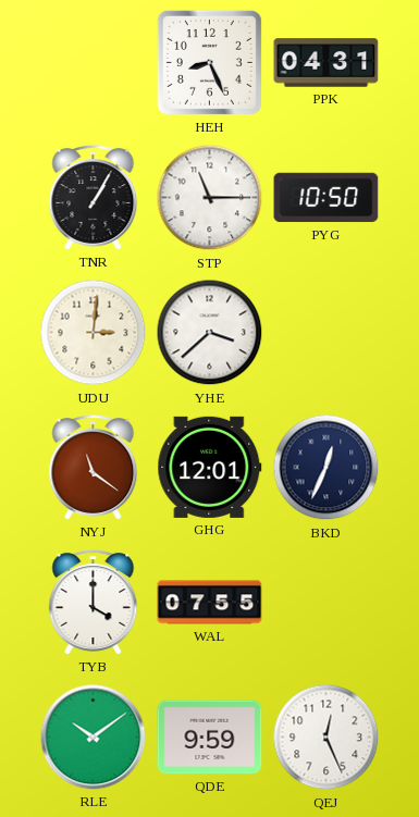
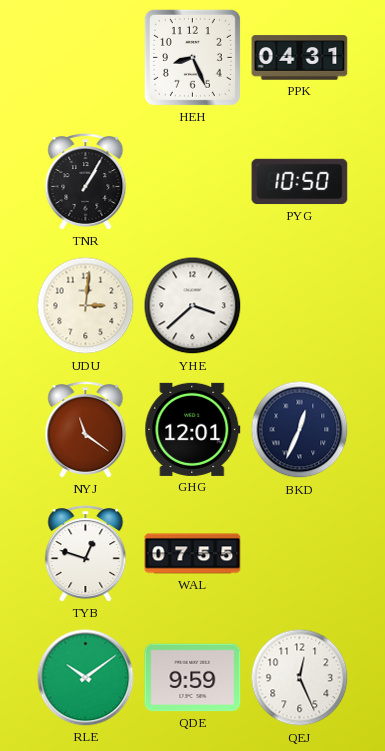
STP: 11:15 -> none (210, 198)
TYB: 4:00 -> 12:48 (86, 554)
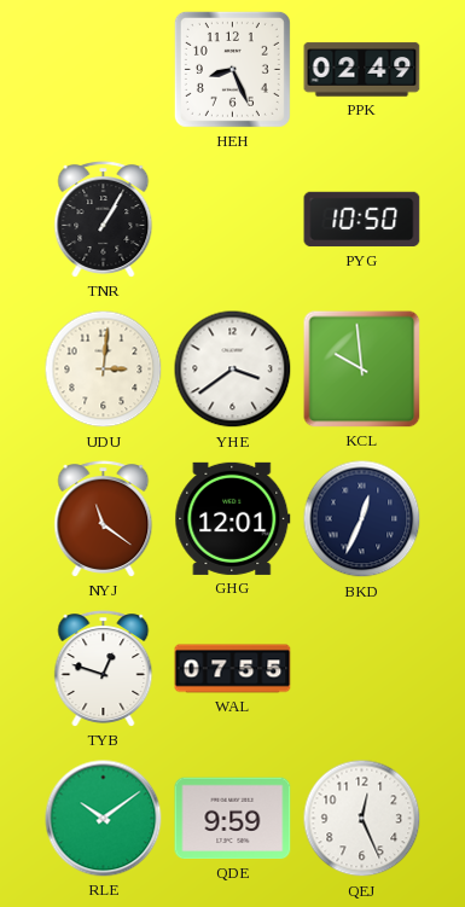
PPK: 04:31 -> 02:49 (362, 70)
YHE: 3:38 -> 3:39 (233, 370)
KCL: none -> 9:59 (362, 370)
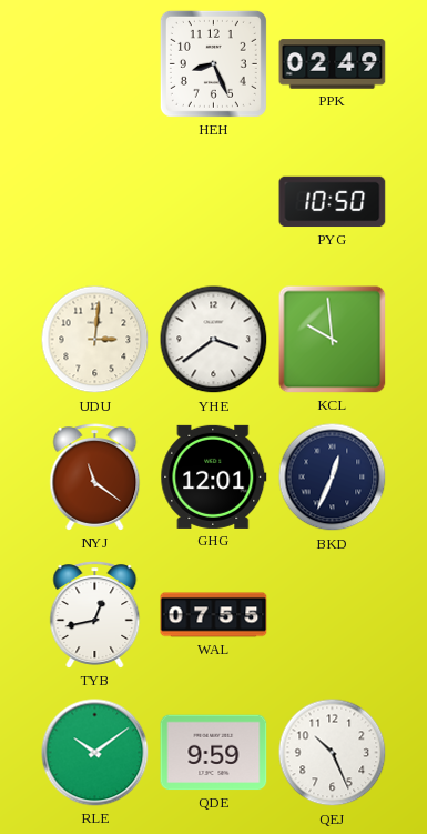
TNR: 1:05 -> none (104, 220)
TYB: 12:48 -> 12:43 (95, 615)
QEJ: 12:26 -> 10:26 (333, 753)
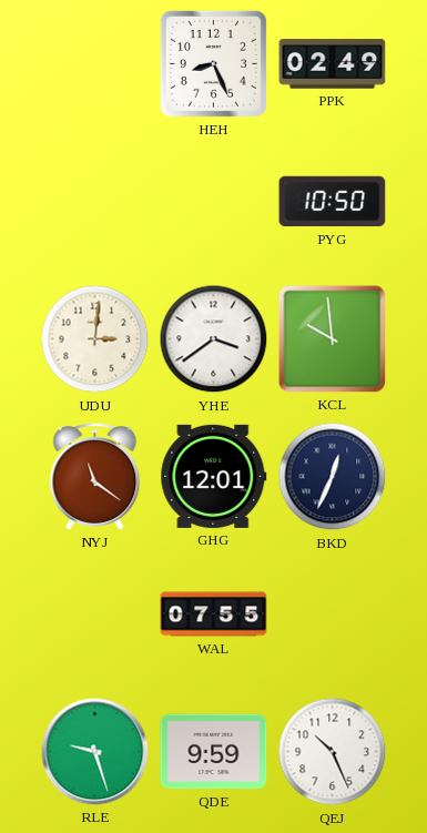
TYB: 12:43 -> none (95, 615)
RLE: 10:09 -> 9:27 (95, 752)
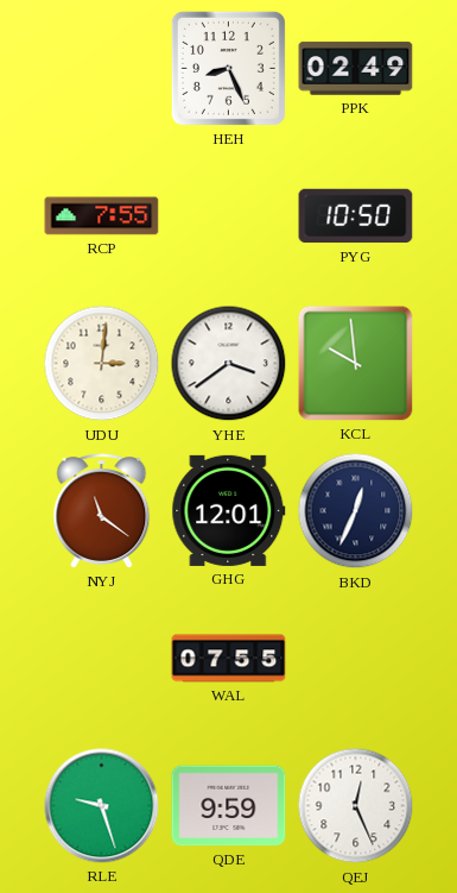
RCP: none -> 7:55 (102, 216)
QEJ: 10:26 -> 12:26 (356, 806)
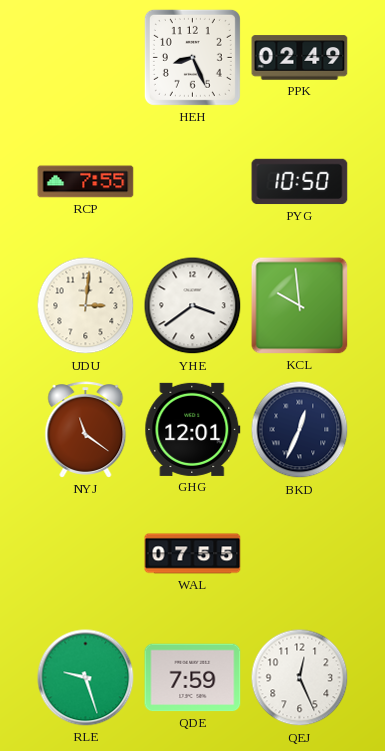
QDE: 9:59 -> 7:59 (193, 678)
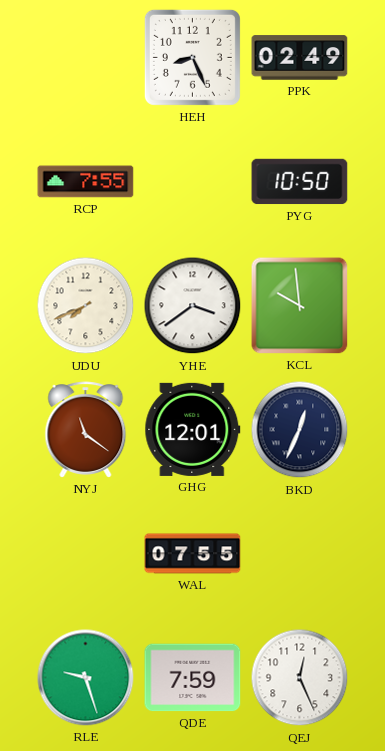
UDU: 3:01 -> 7:41 (86, 306)
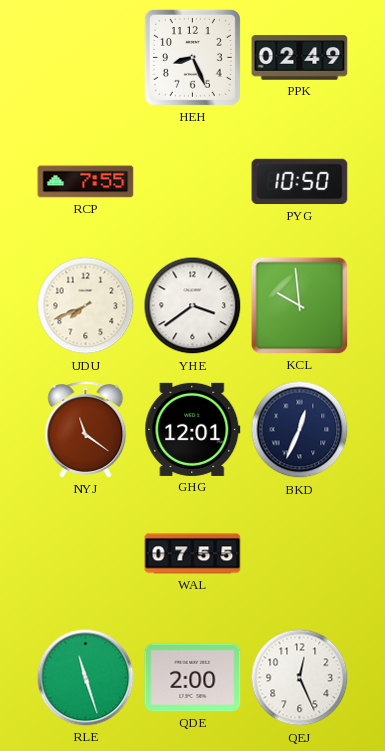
RLE: 9:27 -> 11:27 (86, 678)
QDE: 7:59 -> 2:00 (193, 678)
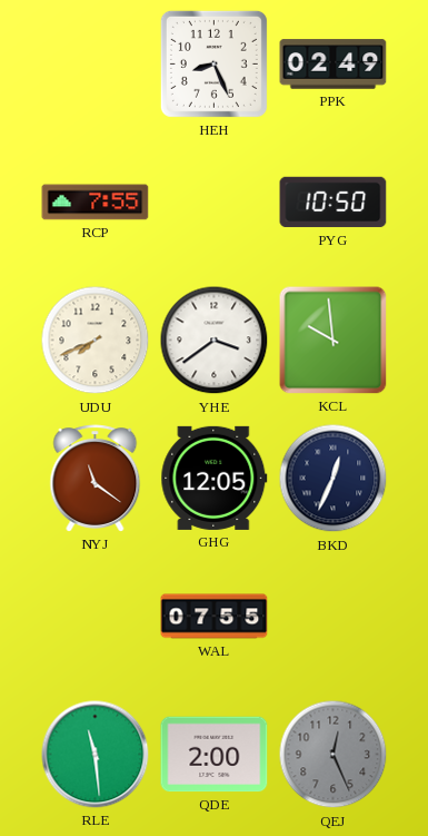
GHG: 12:01 -> 12:05 (215, 478)
RLE: 11:27 -> 11:29 (96, 755)
QEJ dial: white -> grey (334, 755)
